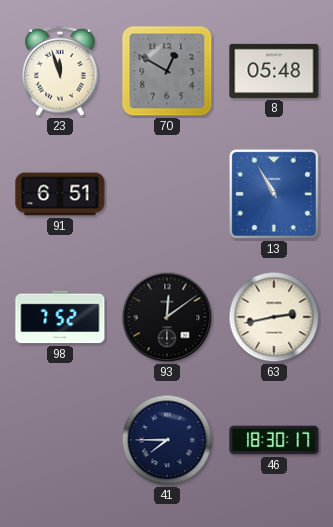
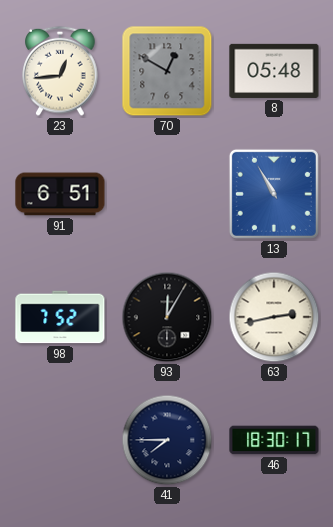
23: 11:57 -> 12:44 (60, 71)
93: 12:09 -> 12:05 (167, 317)
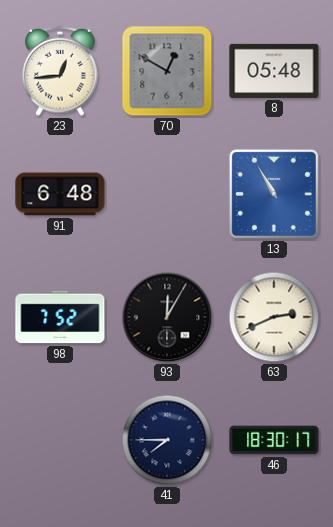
91: 6:51 -> 6:48 (60, 194)
63: 2:43 -> 2:41 (274, 317)
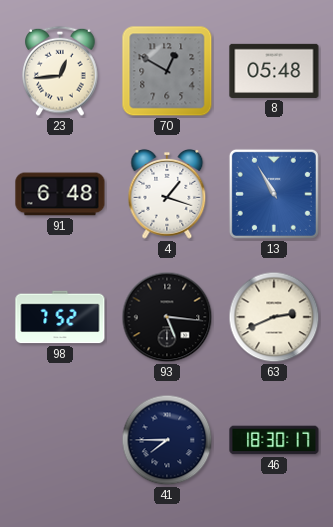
4: none -> 1:18 (167, 194)
93: 12:05 -> 5:16 (167, 317)
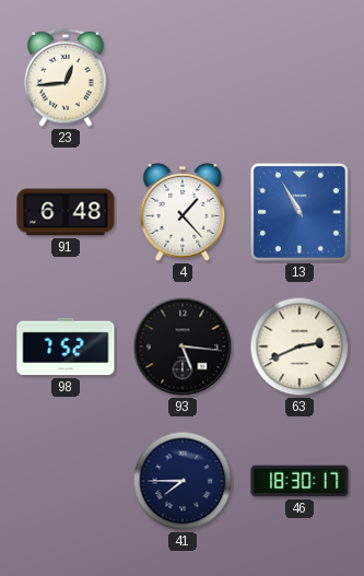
70: 12:50 -> none (167, 71)
8: 05:48 -> none (274, 71)
4: 1:18 -> 1:23 (183, 212)
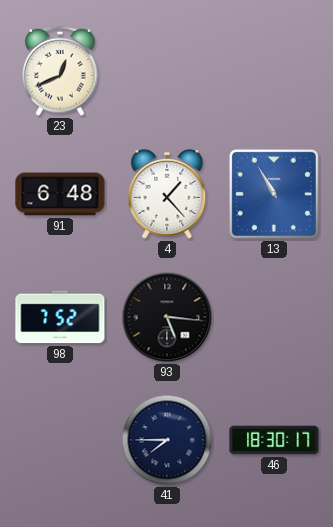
23: 12:44 -> 12:41 (60, 71)
63: 2:41 -> none (300, 346)
